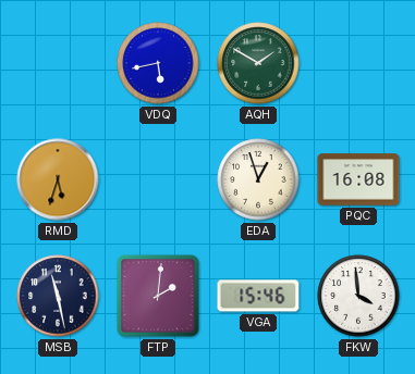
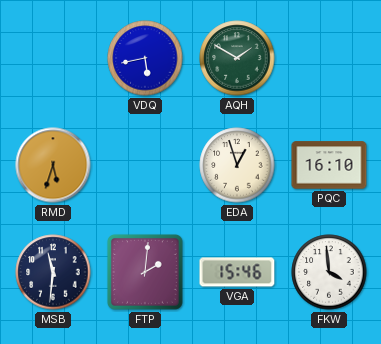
PQC: 16:08 -> 16:10 (329, 165)
MSB: 11:28 -> 11:31 (53, 272)
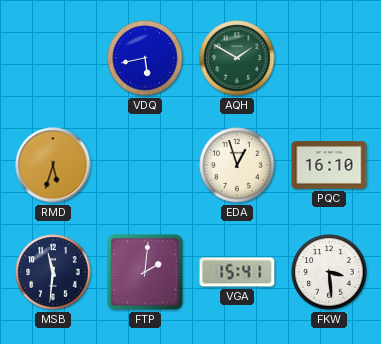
VGA: 15:46 -> 15:41 (237, 272)
FKW: 3:59 -> 3:29 (329, 272)
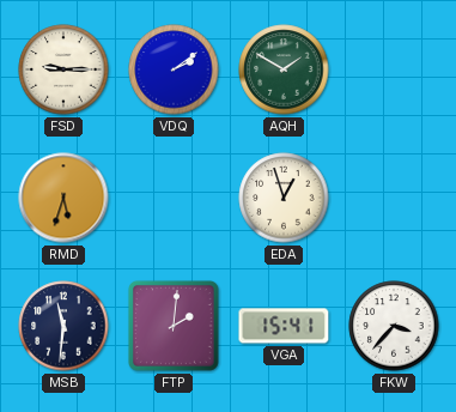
FSD: none -> 9:15 (63, 69)
VDQ: 5:43 -> 2:09 (174, 69)
PQC: 16:10 -> none (329, 165)
FKW: 3:29 -> 3:37 (394, 326)
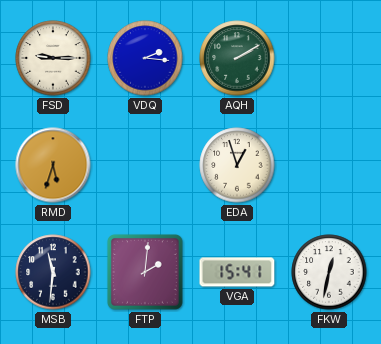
VDQ: 2:09 -> 2:16 (145, 58)
AQH: 1:50 -> 2:10 (237, 58)
FKW: 3:37 -> 12:32 (329, 272)
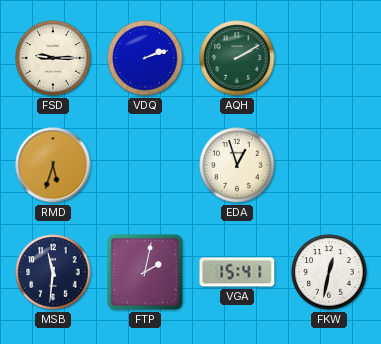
VDQ: 2:16 -> 2:12 (145, 58)
FTP: 2:01 -> 2:02 (145, 272)
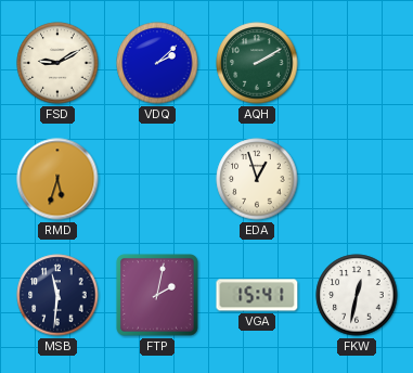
FSD: 9:15 -> 9:10 (57, 63)
VDQ: 2:12 -> 2:08 (157, 63)
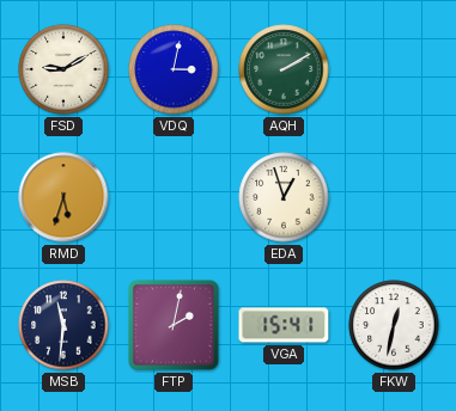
VDQ: 2:08 -> 3:02 (174, 69)
